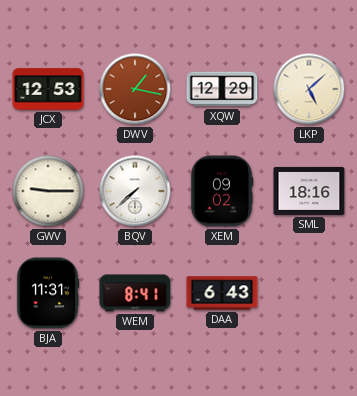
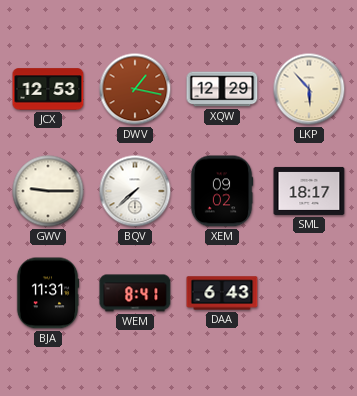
LKP: 5:08 -> 5:53 (309, 89)
SML: 18:16 -> 18:17 (309, 191)
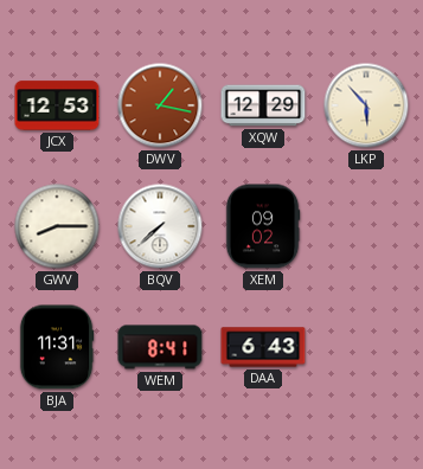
GWV: 9:15 -> 8:15 (57, 226)
SML: 18:17 -> none (309, 191)
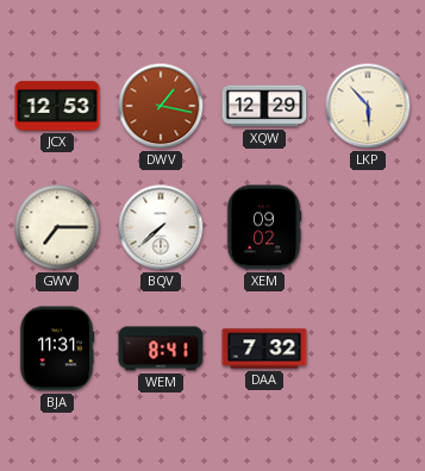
GWV: 8:15 -> 7:15 (57, 227)
DAA: 6:43 -> 7:32 (264, 348)
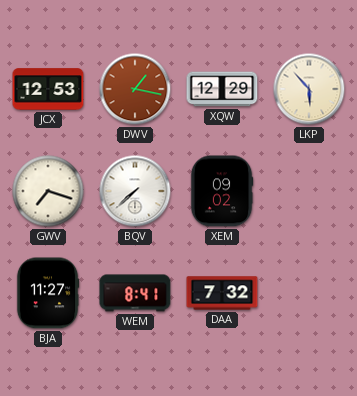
GWV: 7:15 -> 7:18 (48, 191)
BJA: 11:31 -> 11:27 (48, 293)
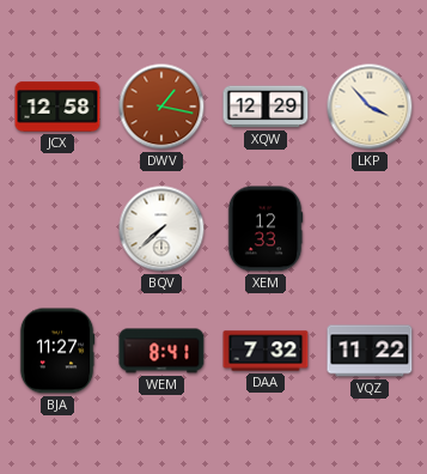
JCX: 12:53 -> 12:58 (57, 107)
LKP: 5:53 -> 3:53 (370, 107)
GWV: 7:18 -> none (48, 191)
XEM: 09:02 -> 12:33 (266, 229)
VQZ: none -> 11:22 (370, 351)
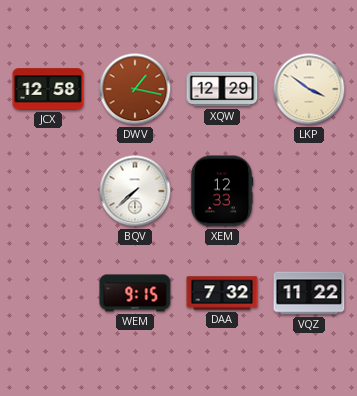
LKP: 3:53 -> 3:51 (309, 89)
BJA: 11:27 -> none (57, 351)
WEM: 8:41 -> 9:15 (135, 293)
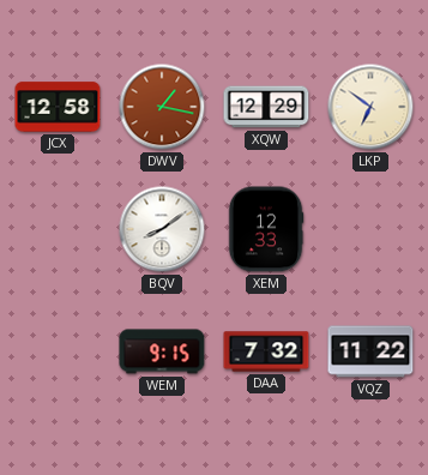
LKP: 3:51 -> 6:51 (370, 107)
BQV: 7:38 -> 8:09 (162, 229)
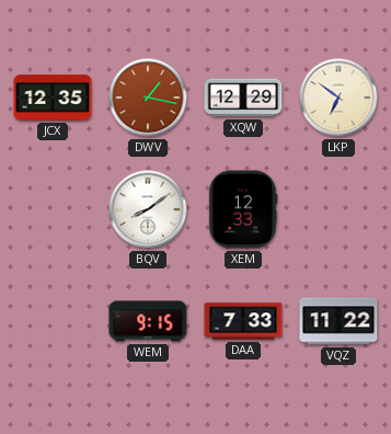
JCX: 12:58 -> 12:35 (53, 98)
DAA: 7:32 -> 7:33 (243, 321)
